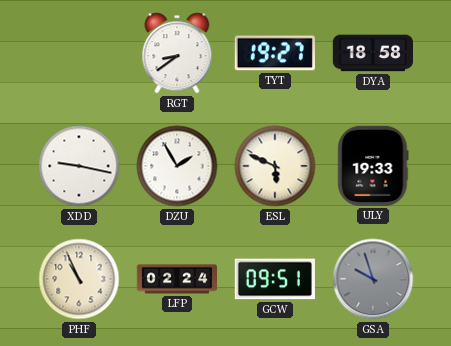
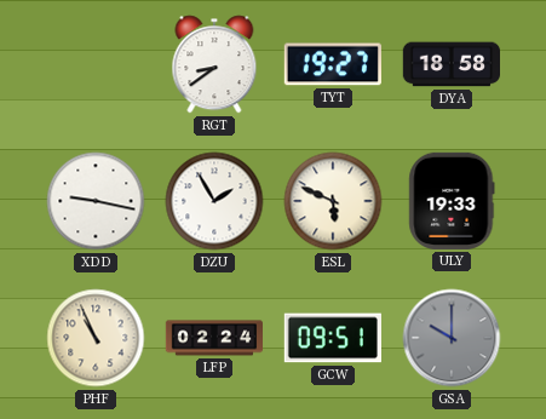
GSA: 9:57 -> 10:00 (452, 338)
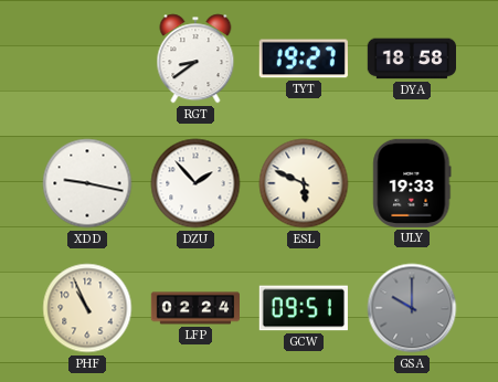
DZU: 1:55 -> 1:53 (195, 183)
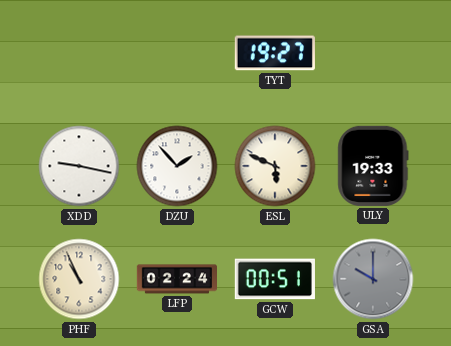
RGT: 8:39 -> none (195, 59)
DYA: 18:58 -> none (411, 59)
GCW: 09:51 -> 00:51 (275, 279)
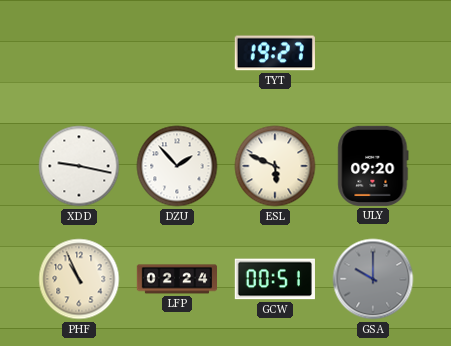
ULY: 19:33 -> 09:20 (373, 166)
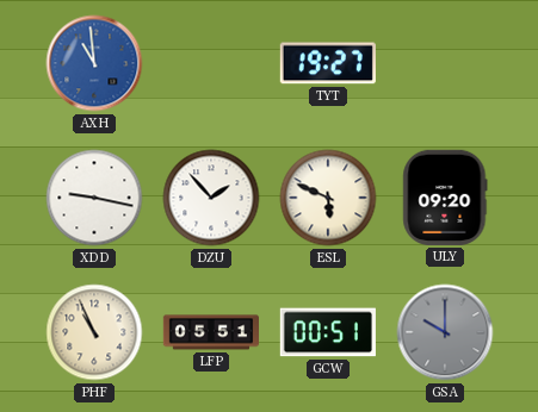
AXH: none -> 10:59 (94, 63)
LFP: 02:24 -> 05:51 (211, 332)
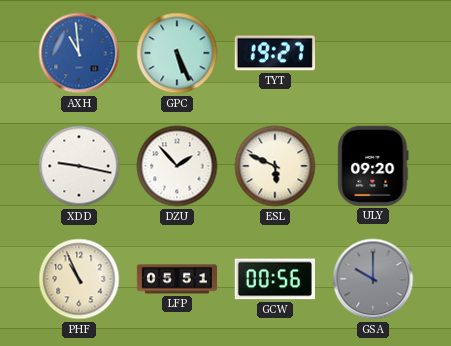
GPC: none -> 5:26 (177, 53)
GCW: 00:51 -> 00:56 (275, 279)
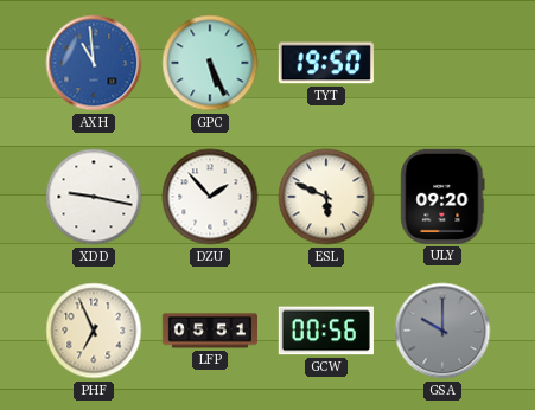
TYT: 19:27 -> 19:50 (326, 63)
PHF: 10:56 -> 6:56 (94, 331)
